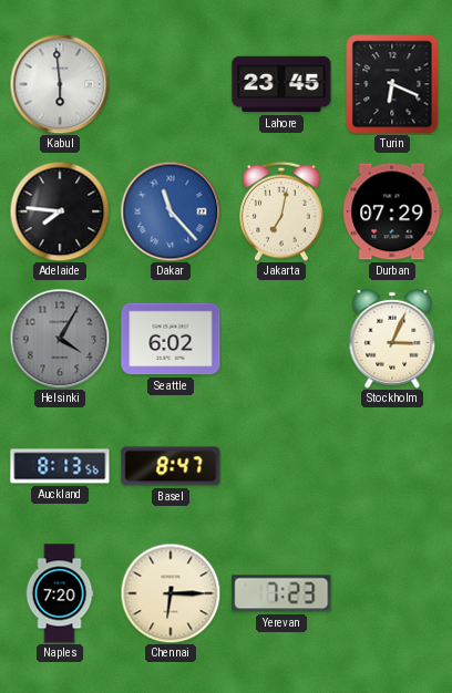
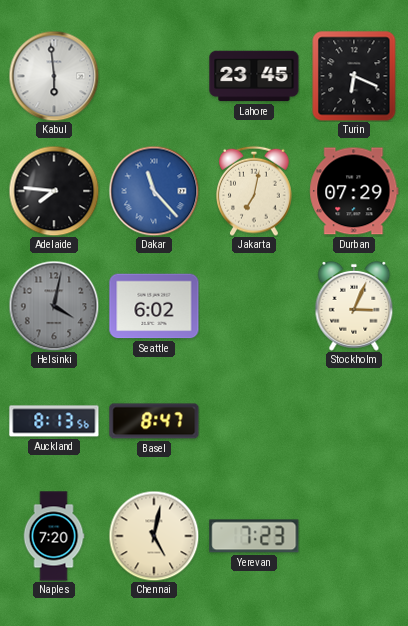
Helsinki: 4:05 -> 4:02 (54, 306)
Chennai: 6:15 -> 5:02 (154, 536)
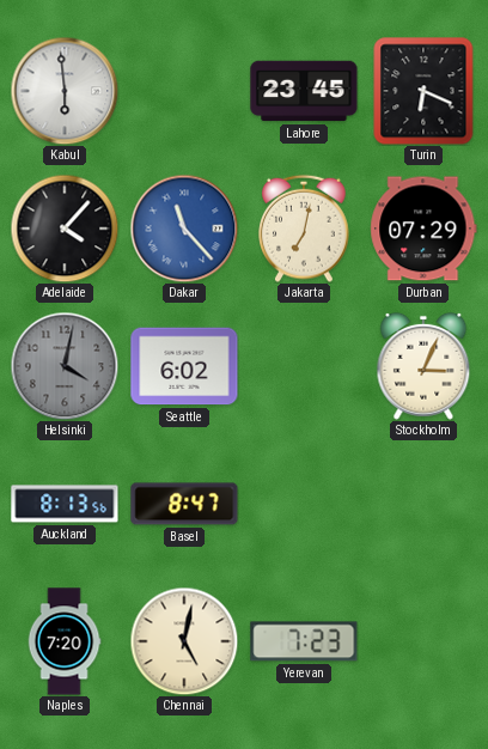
Adelaide: 7:46 -> 4:07 (65, 229)
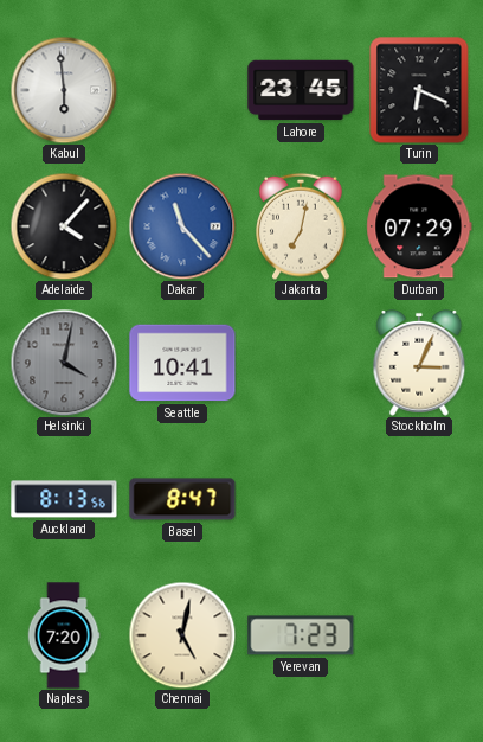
Seattle: 6:02 -> 10:41 (182, 363)
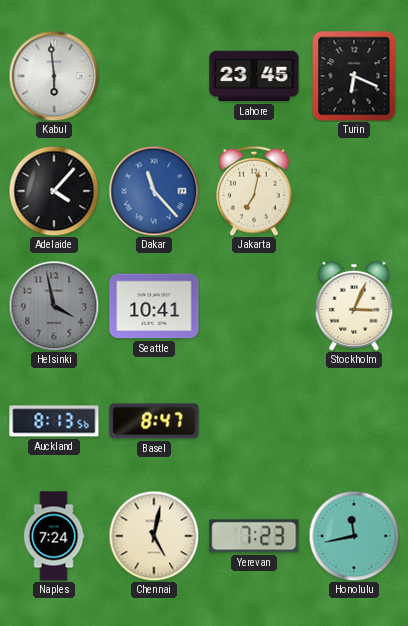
Durban: 07:29 -> none (419, 226)
Helsinki: 4:02 -> 3:58 (54, 306)
Naples: 7:20 -> 7:24 (54, 536)
Honolulu: none -> 11:43 (354, 536)
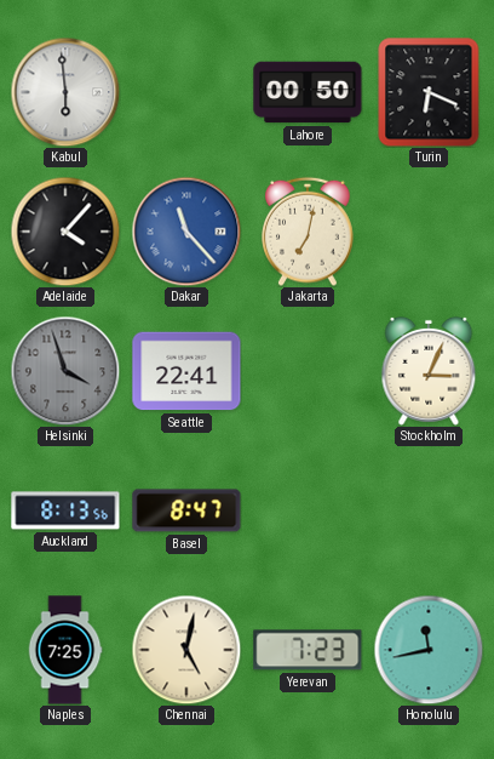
Lahore: 23:45 -> 00:50 (308, 92)
Helsinki: 3:58 -> 3:57 (65, 371)
Seattle: 10:41 -> 22:41 (186, 371)
Naples: 7:24 -> 7:25 (65, 650)
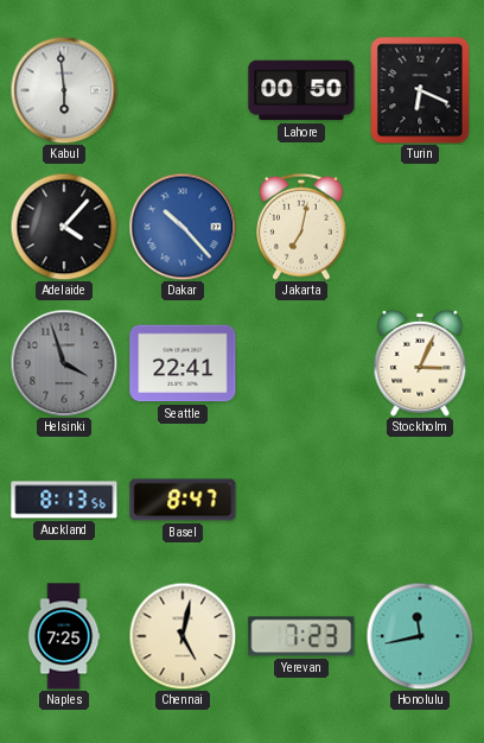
Dakar: 11:23 -> 10:23 (183, 227)
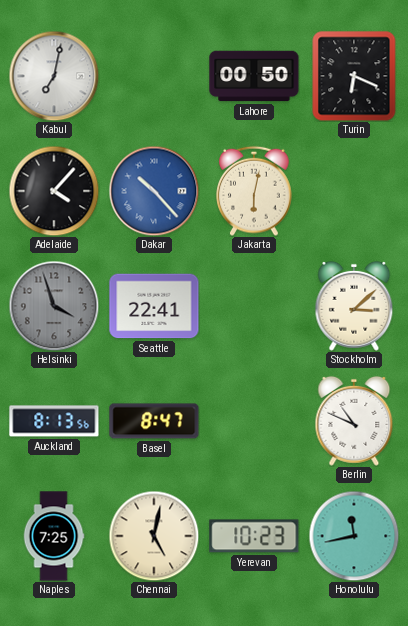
Kabul: 5:59 -> 7:02 (54, 76)
Jakarta: 7:02 -> 6:02 (254, 191)
Stockholm: 3:04 -> 3:08 (354, 306)
Berlin: none -> 10:49 (354, 421)
Yerevan: 7:23 -> 10:23 (254, 536)
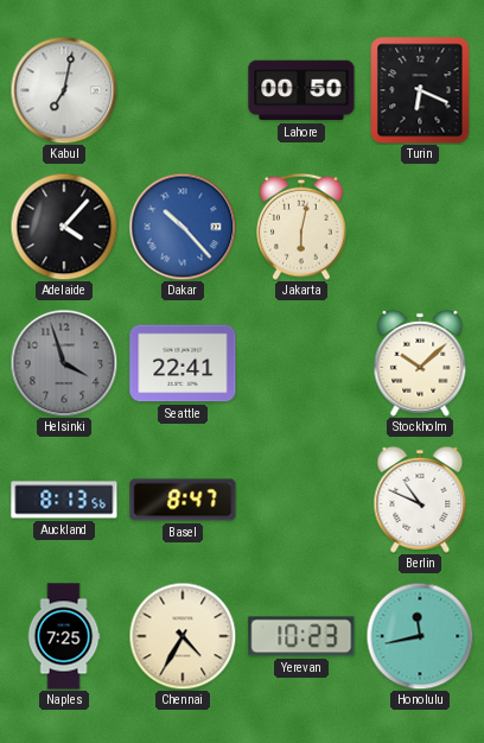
Stockholm: 3:08 -> 10:08 (420, 363)
Chennai: 5:02 -> 4:35 (183, 636)
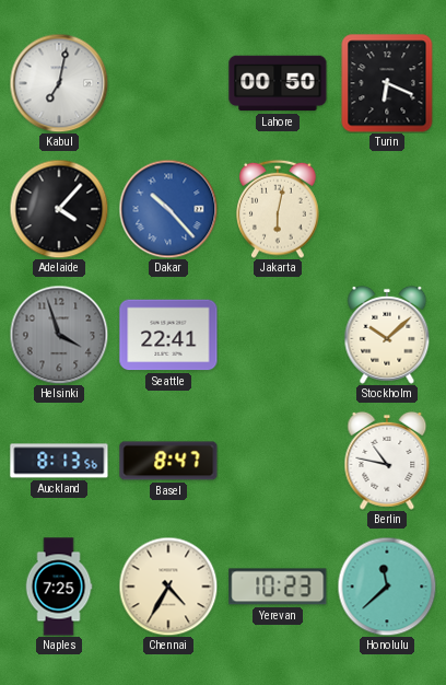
Berlin: 10:49 -> 10:47 (387, 461)
Honolulu: 11:43 -> 11:38 (387, 587)
